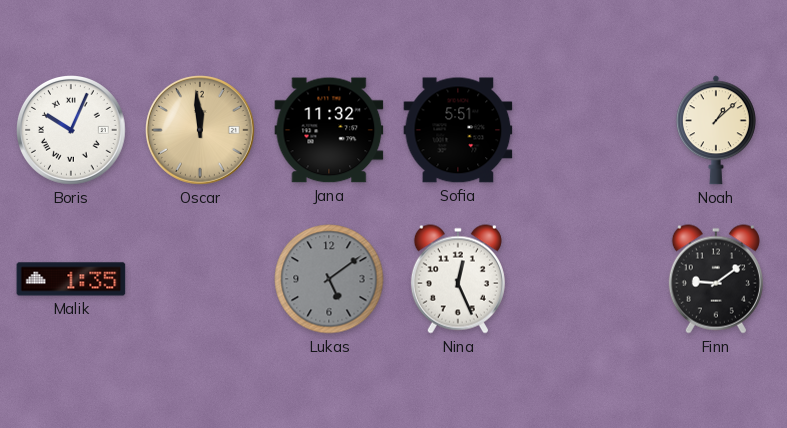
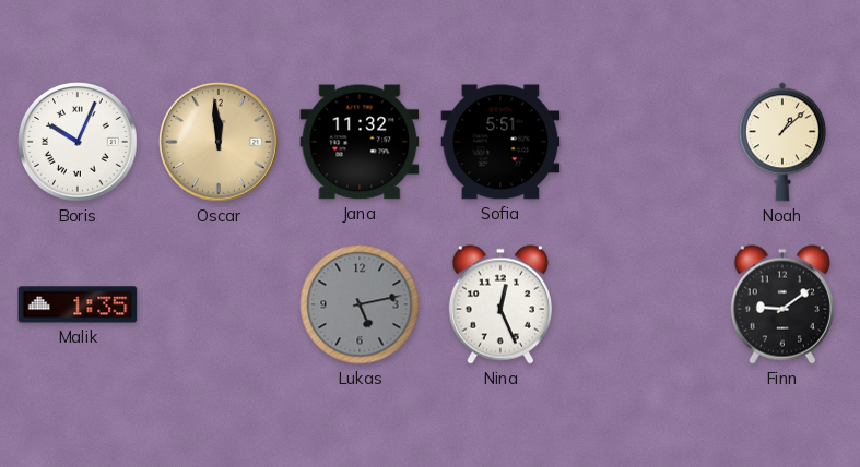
Lukas: 5:09 -> 5:13 (360, 304)
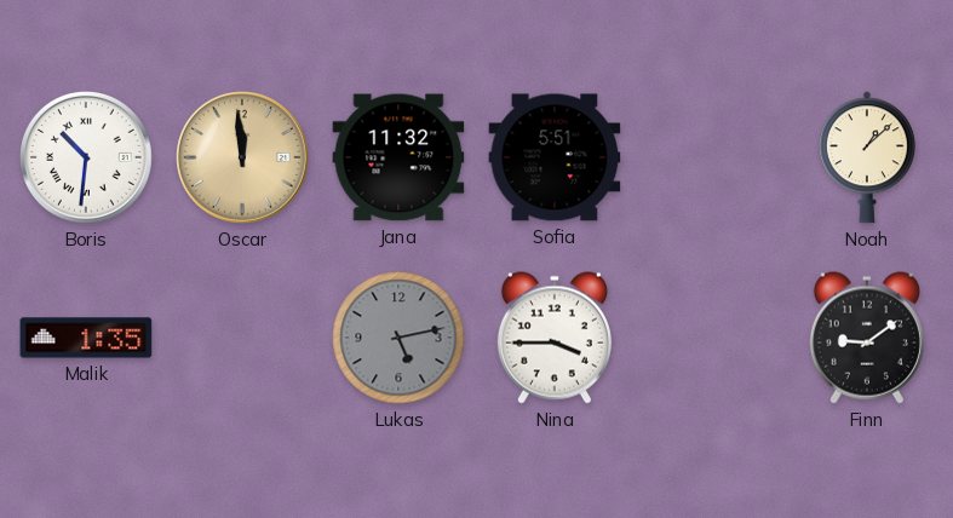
Boris: 10:04 -> 10:31 (87, 159)
Nina: 12:26 -> 3:45 (555, 338)
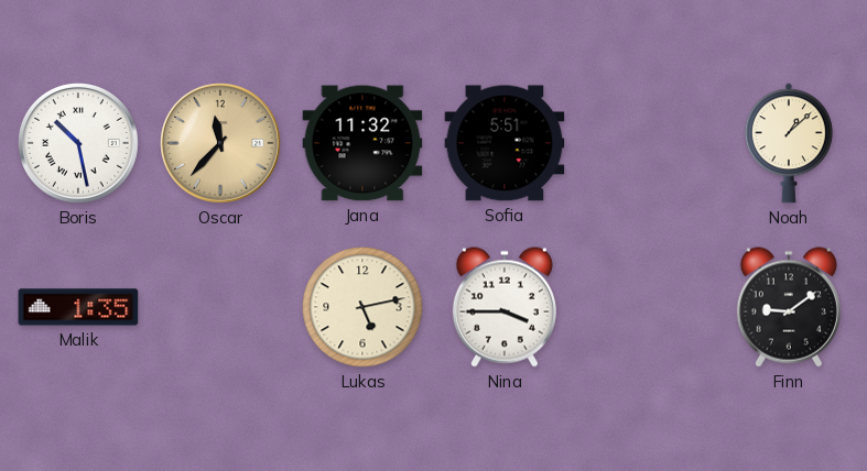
Boris: 10:31 -> 10:28 (79, 144)
Oscar: 11:59 -> 11:37 (221, 144)
Lukas dial: grey -> cream (362, 307)
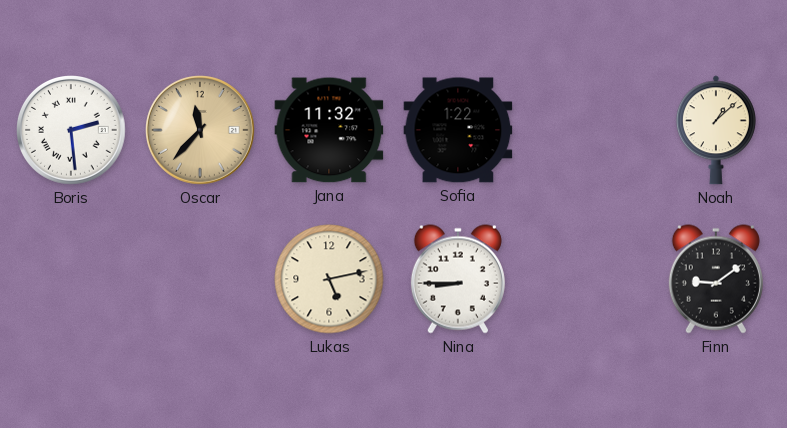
Boris: 10:28 -> 2:29 (72, 131)
Sofia: 5:51 -> 1:22 (458, 130)
Malik: 1:35 -> none (78, 307)
Nina: 3:45 -> 8:45 (458, 279)
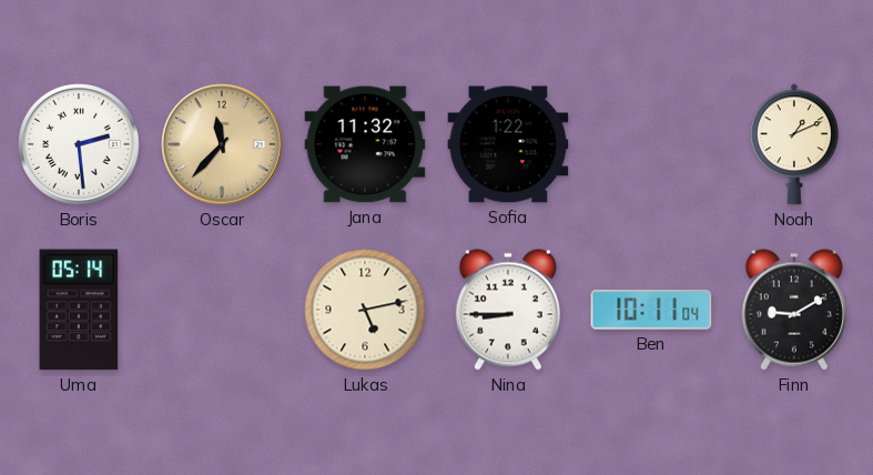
Noah: 1:08 -> 1:11 (794, 144)
Uma: none -> 05:14 (79, 310)
Ben: none -> 10:11 (651, 310)
Finn: 9:09 -> 9:10 (794, 310)
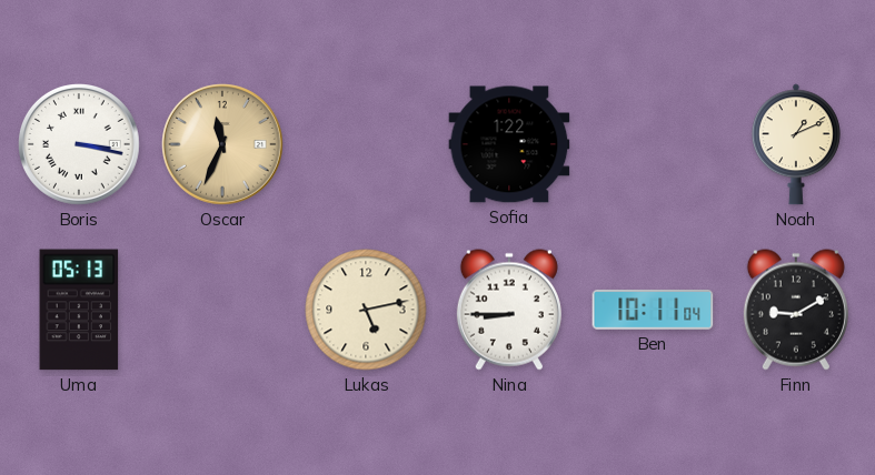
Boris: 2:29 -> 3:17 (80, 145)
Oscar: 11:37 -> 11:34 (223, 145)
Jana: 11:32 -> none (365, 144)
Uma: 05:14 -> 05:13 (79, 310)
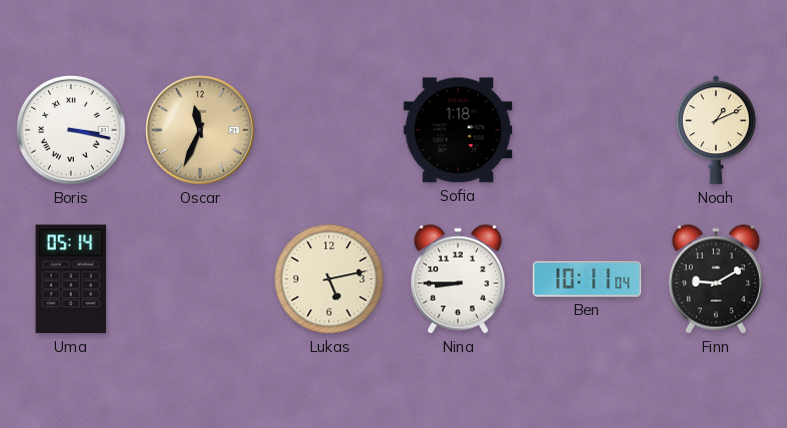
Sofia: 1:22 -> 1:18 (458, 130)
Uma: 05:13 -> 05:14 (71, 279)
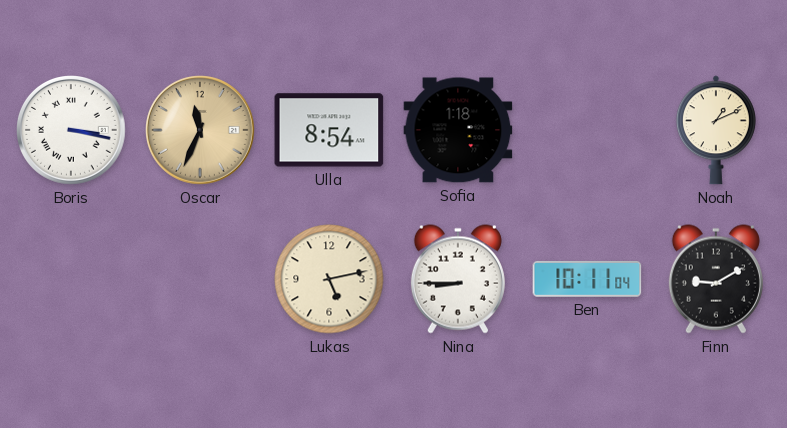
Ulla: none -> 8:54 (329, 130)
Uma: 05:14 -> none (71, 279)
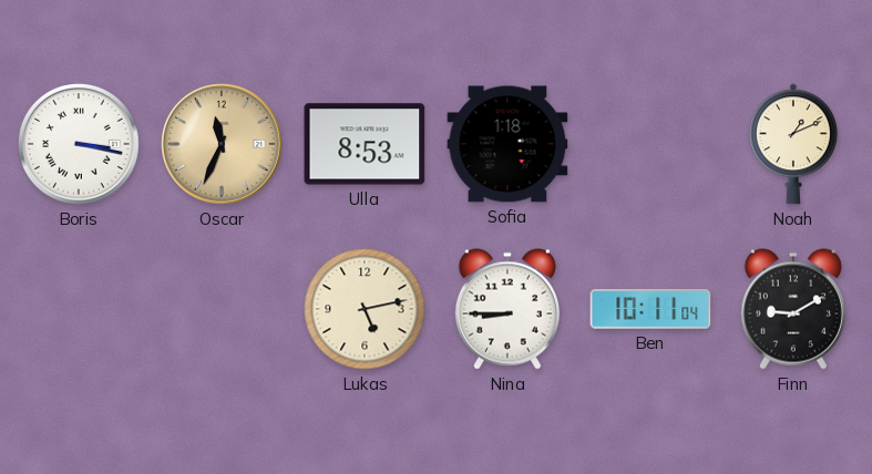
Ulla: 8:54 -> 8:53 (365, 144)
